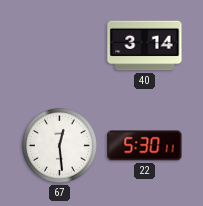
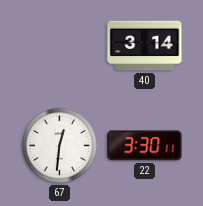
67: 12:29 -> 12:31 (59, 145)
22: 5:30 -> 3:30 (145, 146)
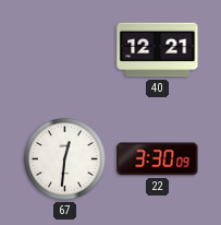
40: 3:14 -> 12:21 (158, 50)
22: 3:30:11 -> 3:30:09 (158, 159)
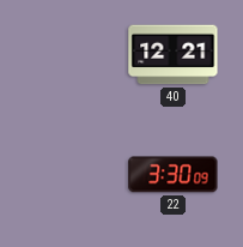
67: 12:31 -> none (64, 158)
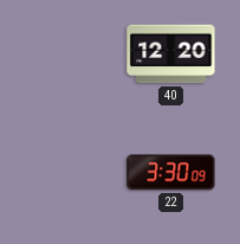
40: 12:21 -> 12:20 (171, 54)
